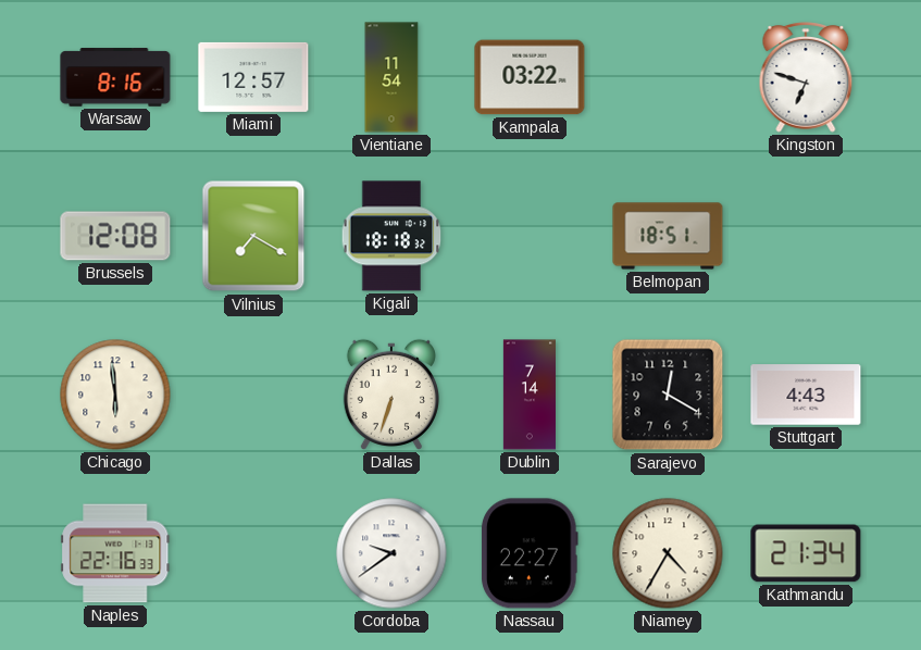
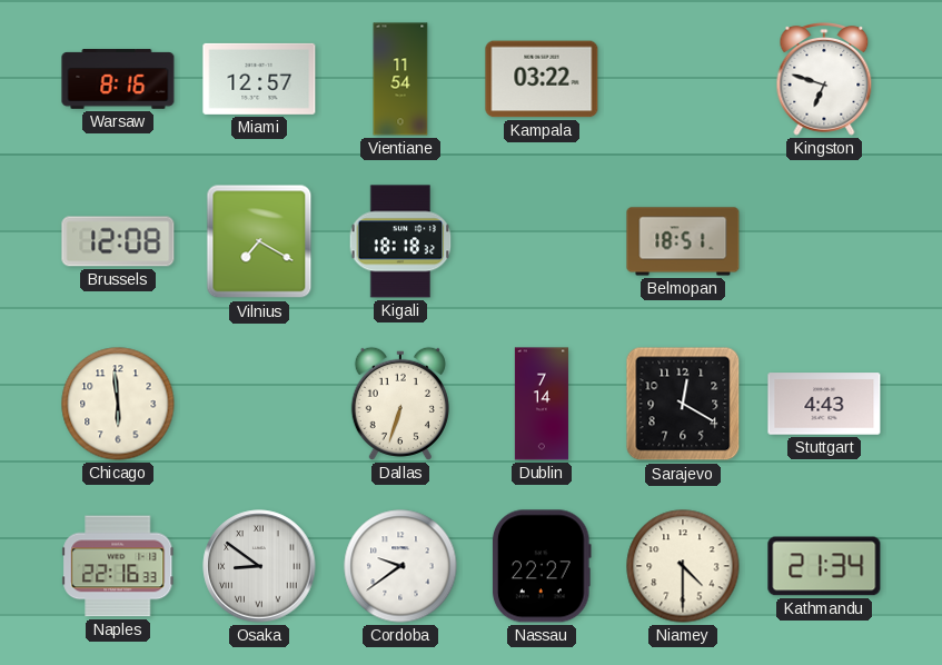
Osaka: none -> 8:51 (259, 566)
Niamey: 4:35 -> 4:30 (683, 566)
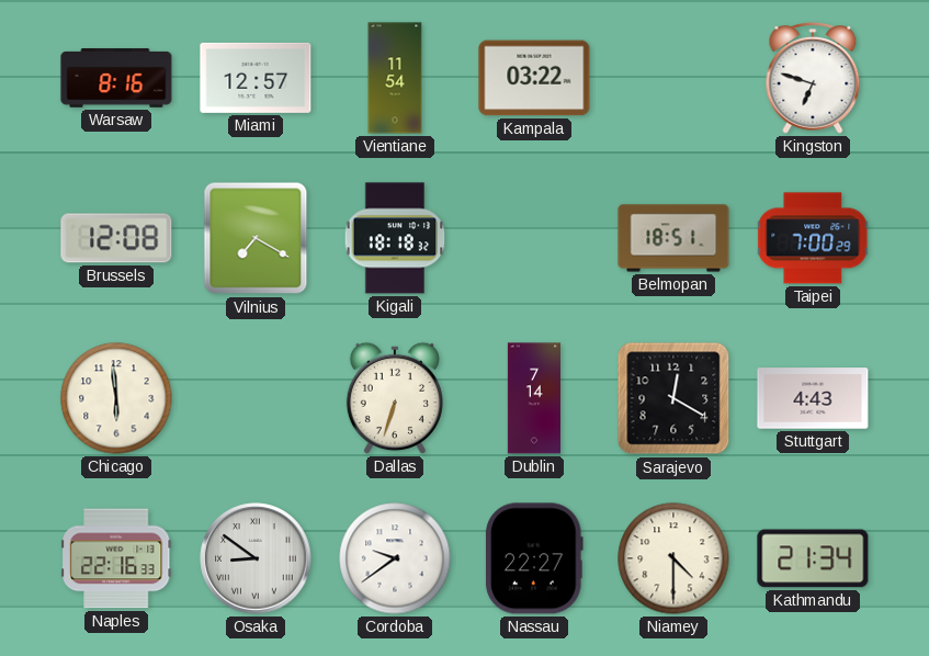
Taipei: none -> 7:00 (814, 238)
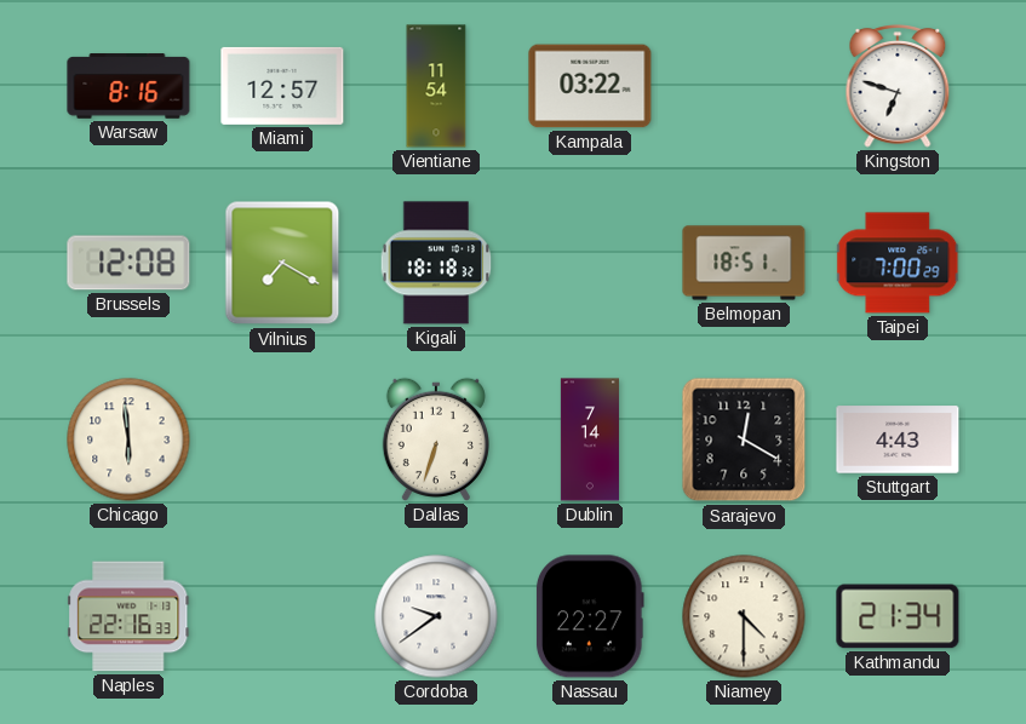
Osaka: 8:51 -> none (256, 558)
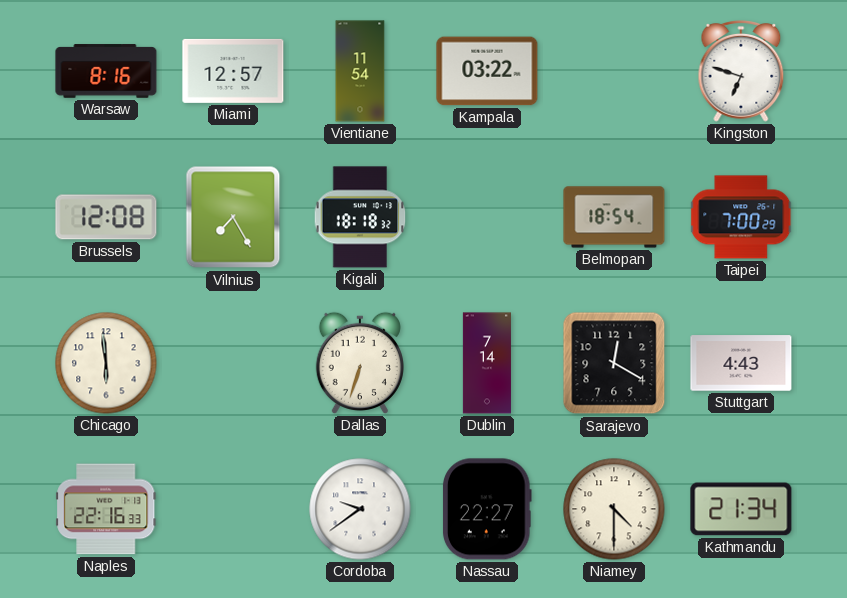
Vilnius: 7:20 -> 7:25 (233, 217)
Belmopan: 18:51 -> 18:54 (614, 217)
